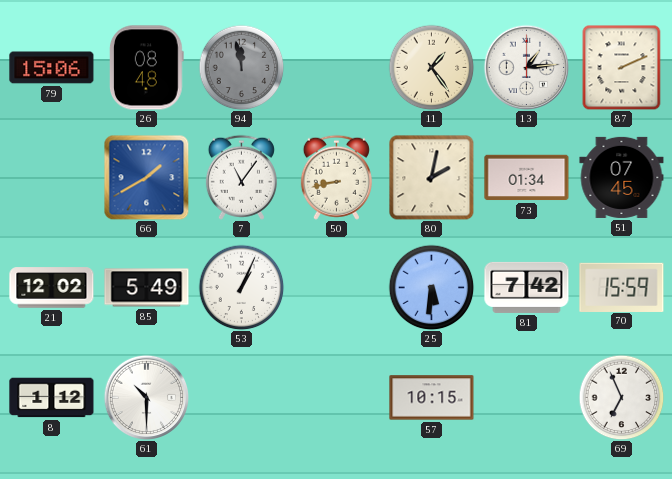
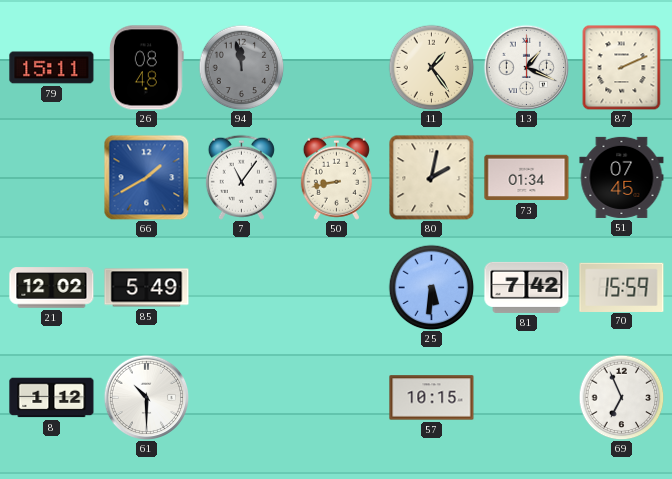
79: 15:06 -> 15:11 (52, 68)
13: 1:14 -> 1:19 (526, 67)
53: 1:04 -> none (241, 287)
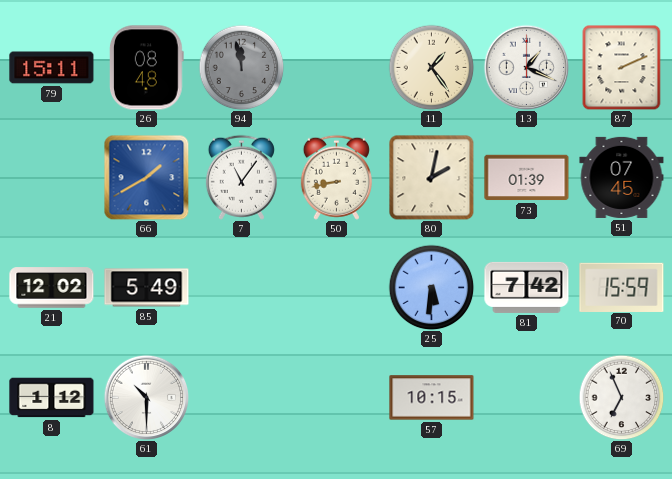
73: 01:34 -> 01:39 (527, 178)
